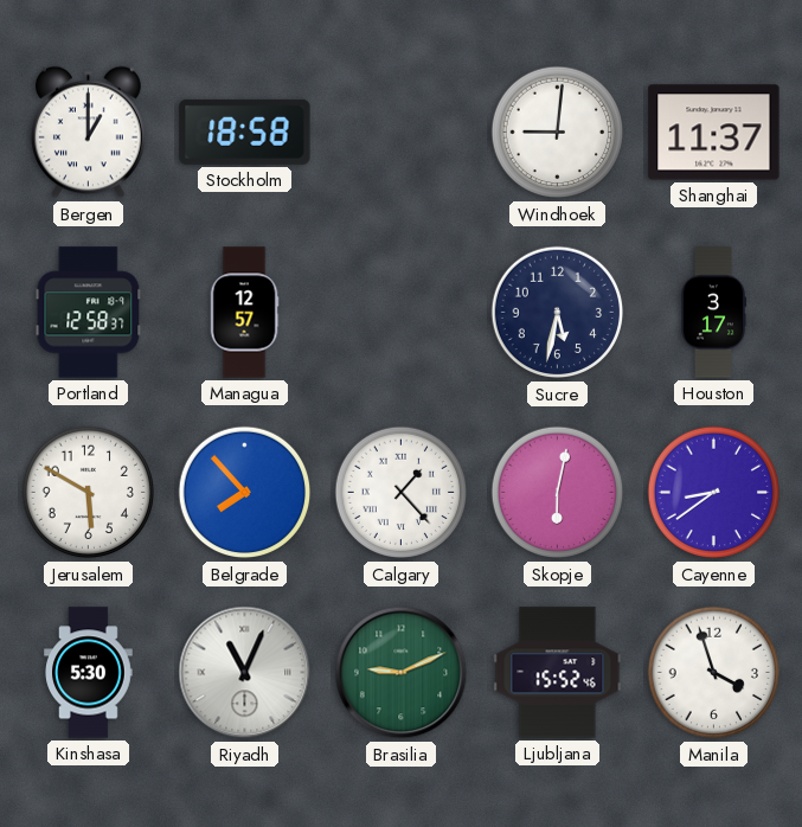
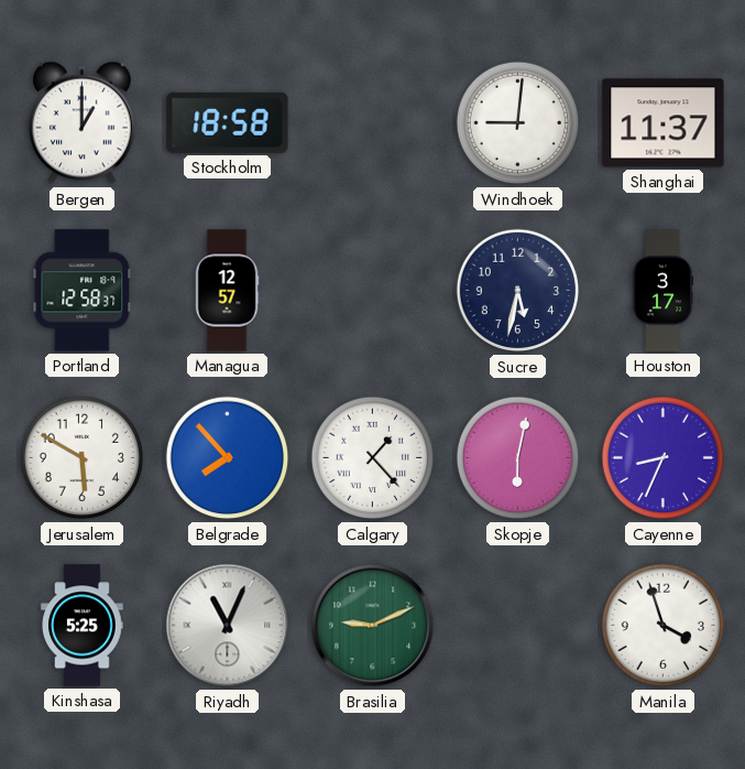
Cayenne: 8:39 -> 8:34 (664, 458)
Kinshasa: 5:30 -> 5:25 (83, 626)
Ljubljana: 15:52 -> none (558, 673)
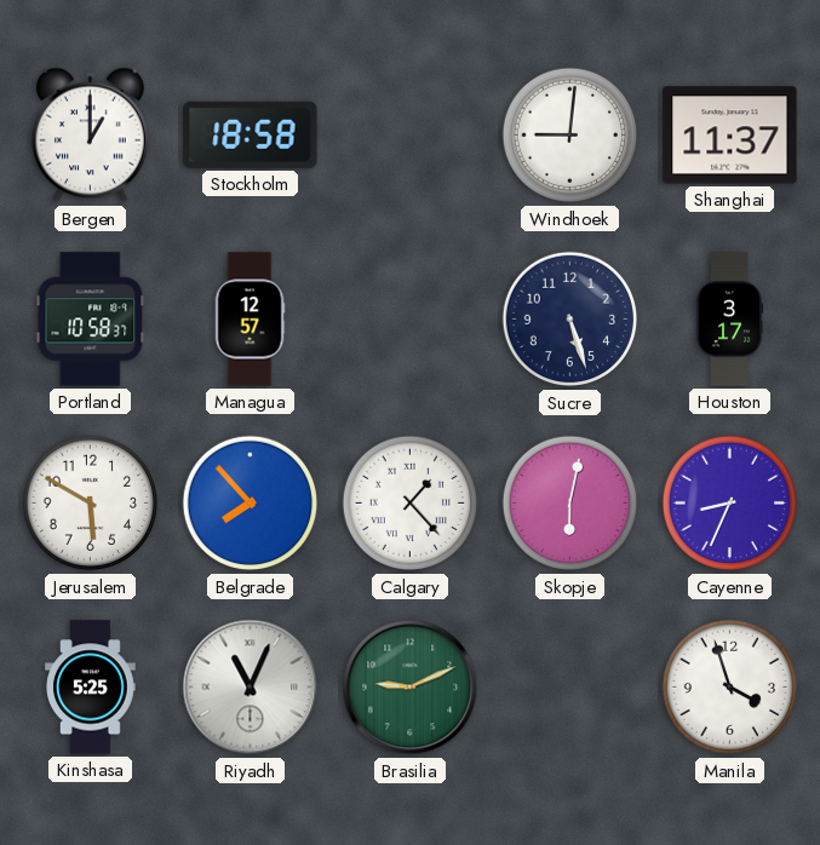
Portland: 12:58 -> 10:58 (91, 320)
Sucre: 5:32 -> 5:27 (570, 320)
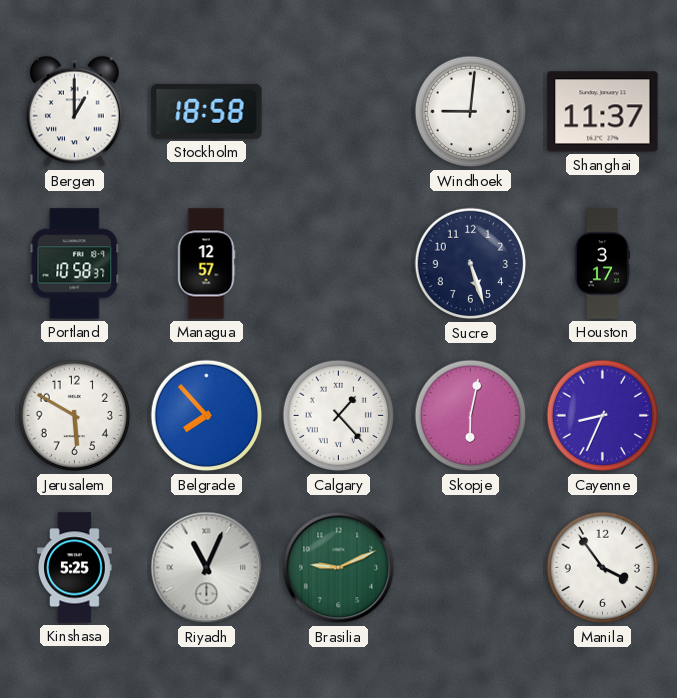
Manila: 3:57 -> 3:54 (603, 568)
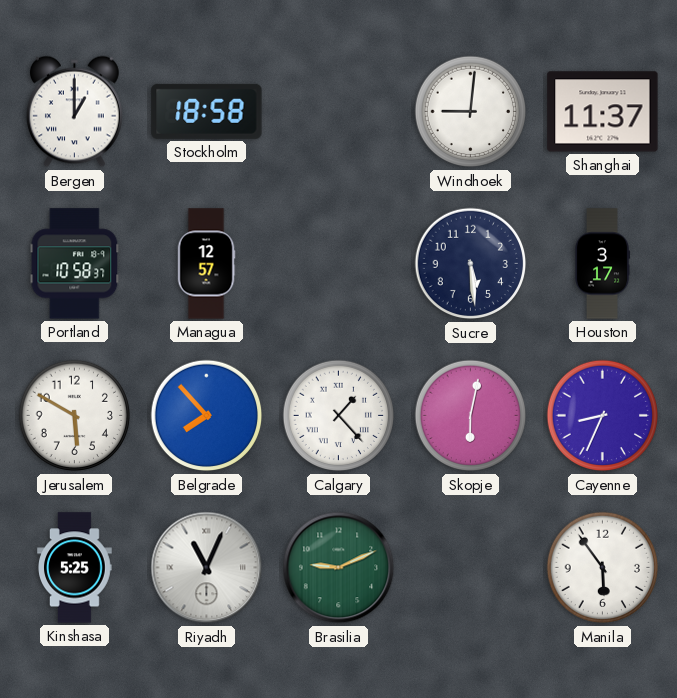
Sucre: 5:27 -> 5:29 (471, 264)
Manila: 3:54 -> 5:54 (603, 568)
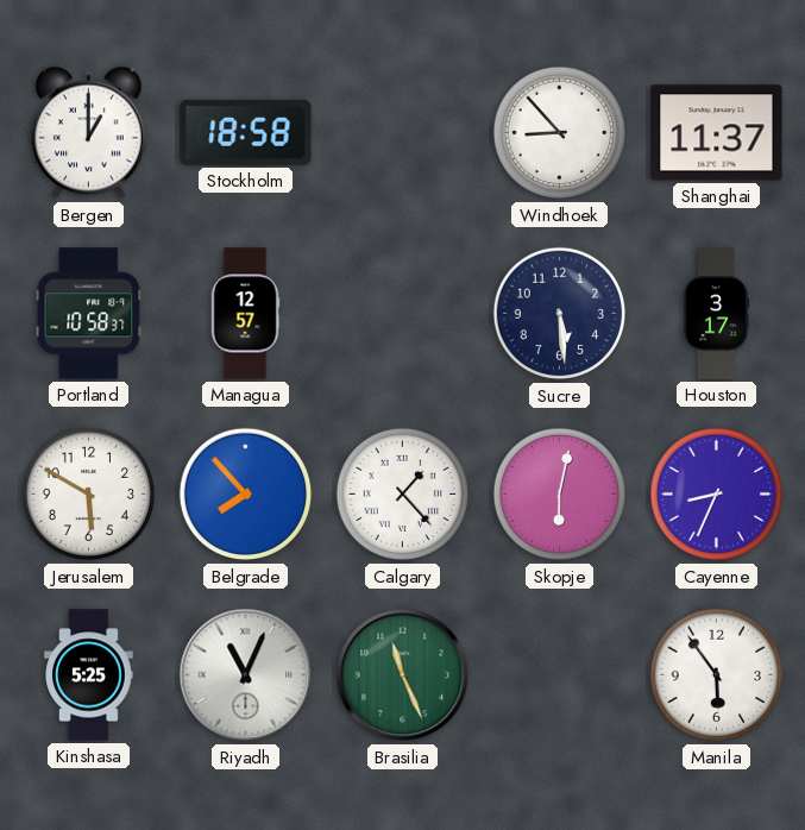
Windhoek: 9:01 -> 8:53 (560, 133)
Brasilia: 9:11 -> 11:26 (403, 675)
